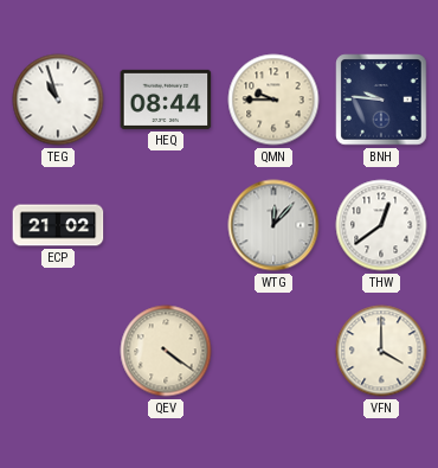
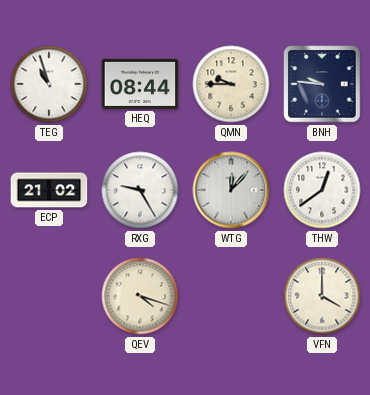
RXG: none -> 9:25 (140, 190)
QEV: 4:21 -> 4:18 (140, 296)
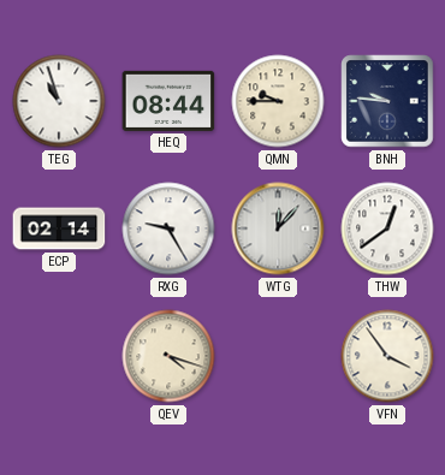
ECP: 21:02 -> 02:14 (59, 228)
VFN: 4:00 -> 3:54 (387, 356)
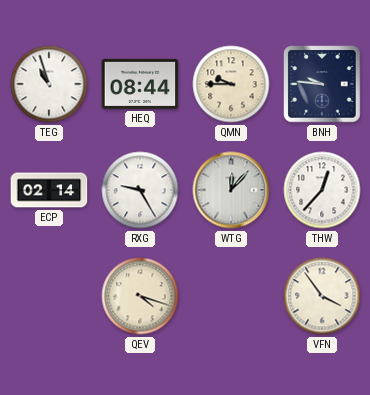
THW: 12:39 -> 12:37 (322, 190)
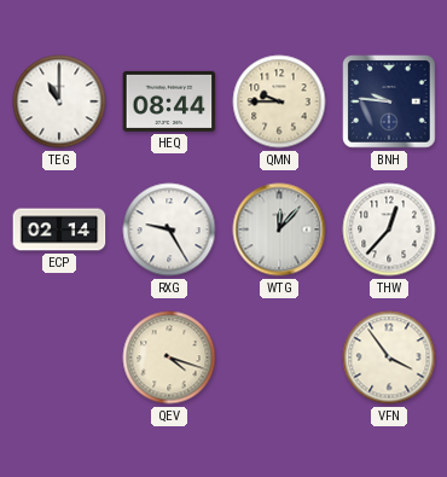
TEG: 10:57 -> 11:00 (59, 101)
